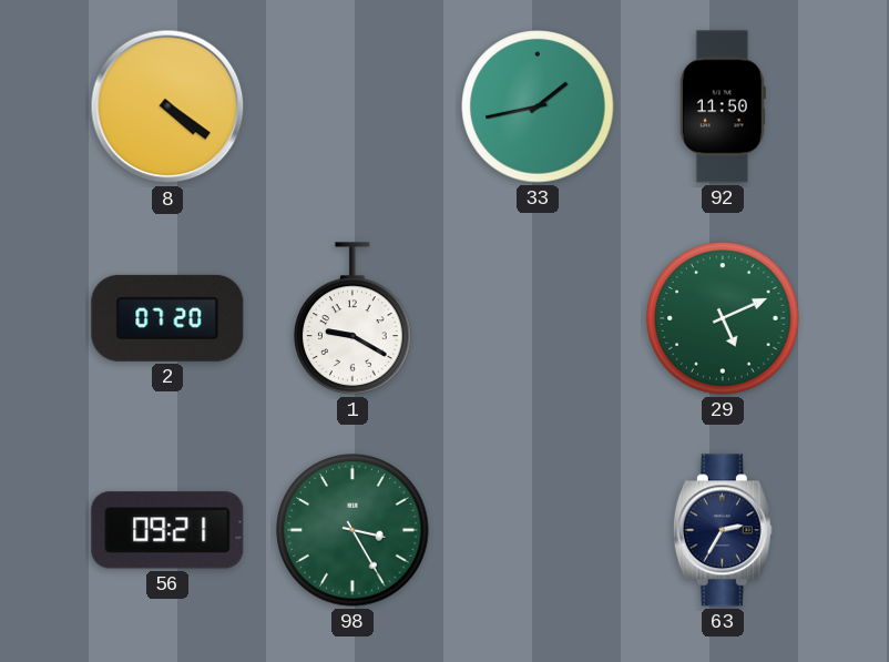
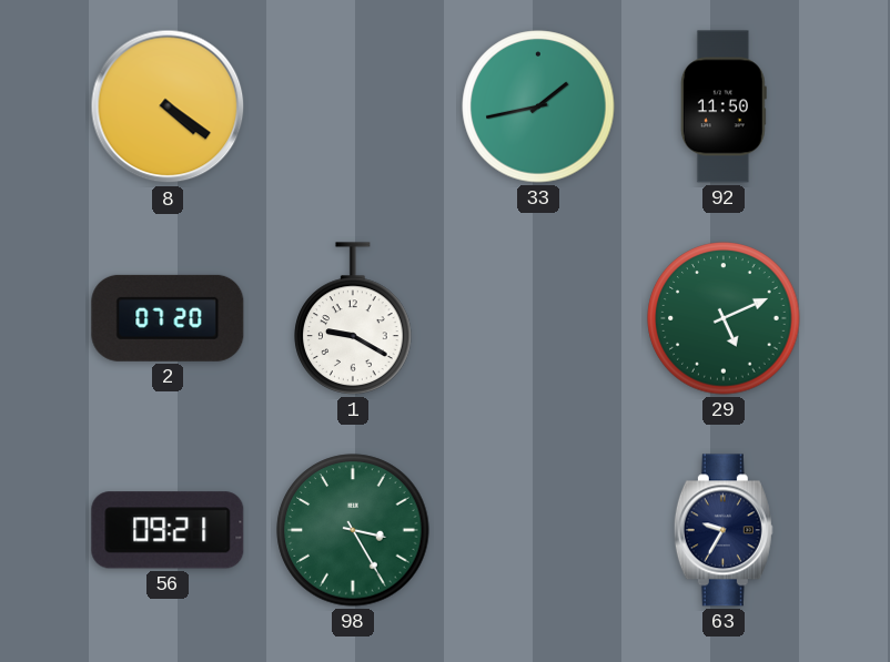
63: 2:35 -> 9:35 (724, 530)
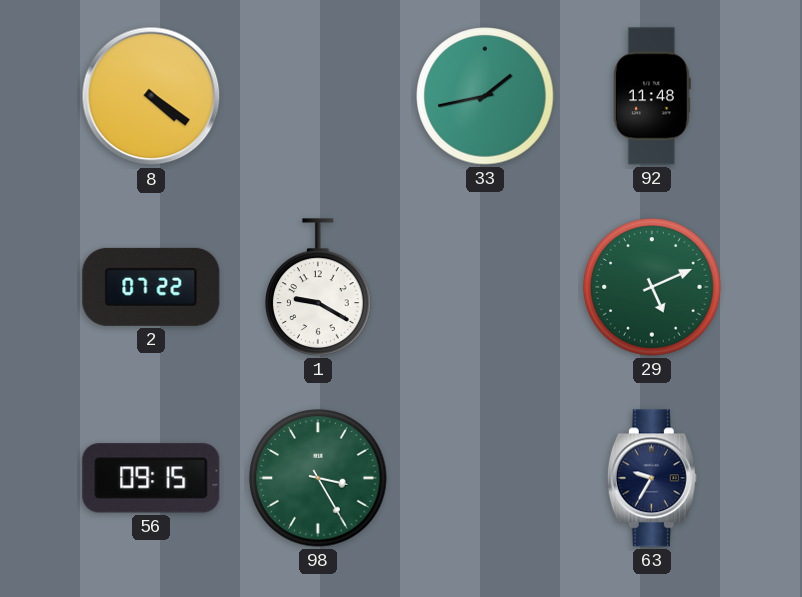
92: 11:50 -> 11:48 (652, 96)
2: 07:20 -> 07:22 (151, 287)
56: 09:21 -> 09:15 (151, 478)
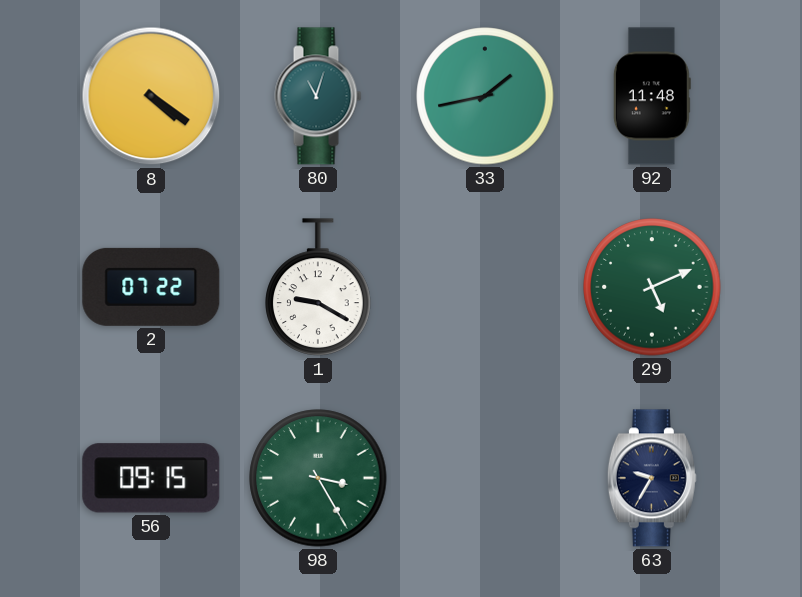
80: none -> 11:03 (318, 96)
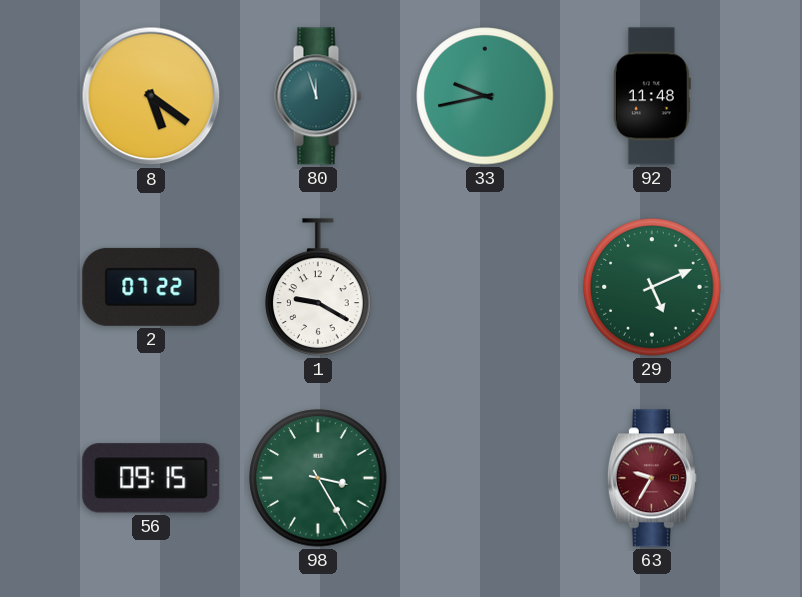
8: 4:21 -> 5:21 (151, 96)
80: 11:03 -> 11:57 (318, 96)
33: 1:43 -> 9:43 (485, 96)
63 dial: navy -> burgundy (652, 478)
